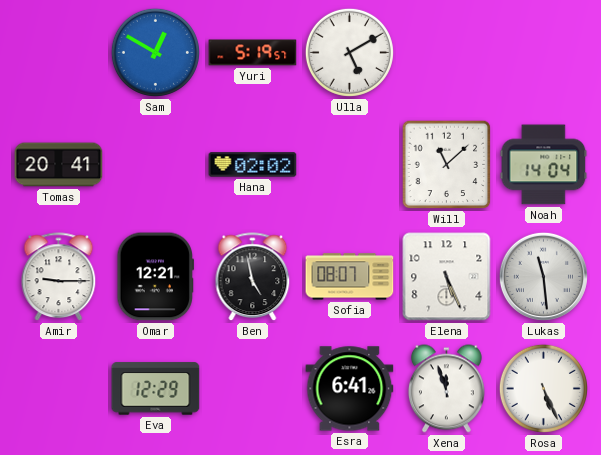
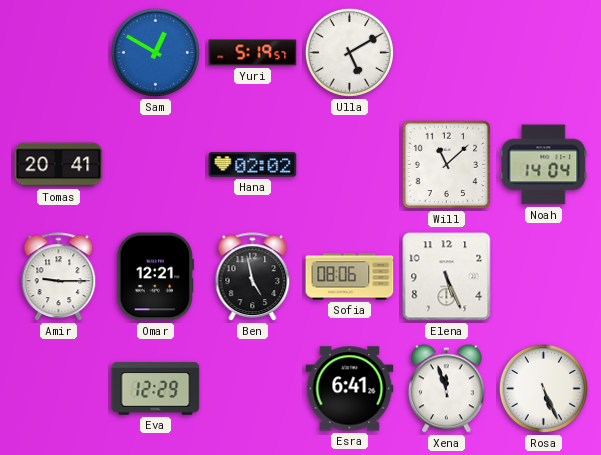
Sofia: 08:07 -> 08:06 (350, 277)
Lukas: 11:29 -> none (543, 276)
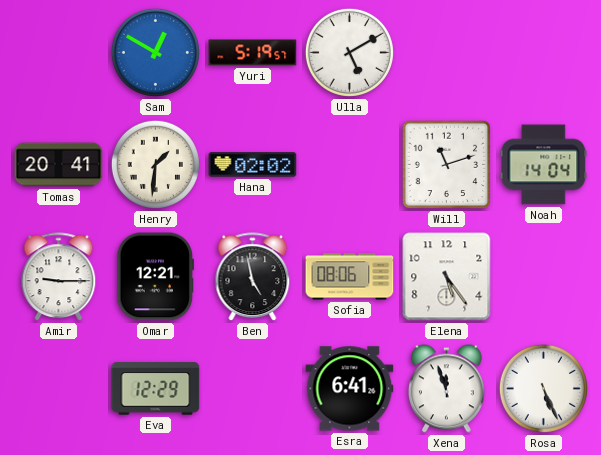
Henry: none -> 1:31 (155, 164)
Will: 11:08 -> 11:12 (447, 165)
Elena: 5:26 -> 5:24 (447, 277)
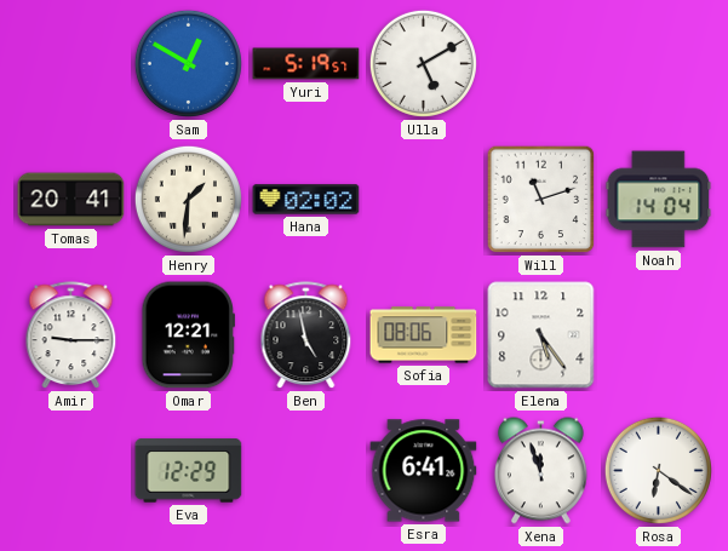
Rosa: 5:26 -> 6:21 (658, 470)
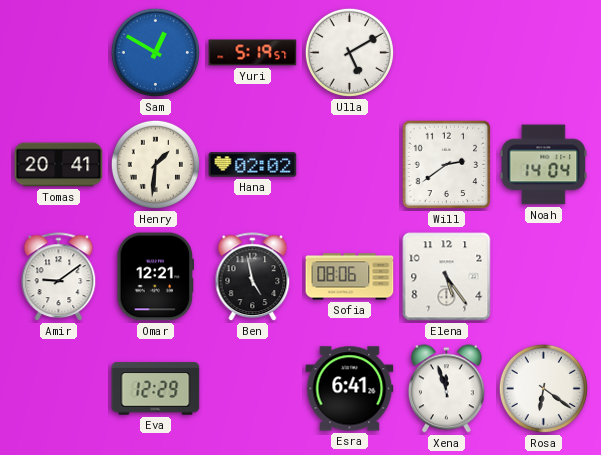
Will: 11:12 -> 2:39 (447, 165)
Amir: 9:15 -> 9:09 (59, 277)
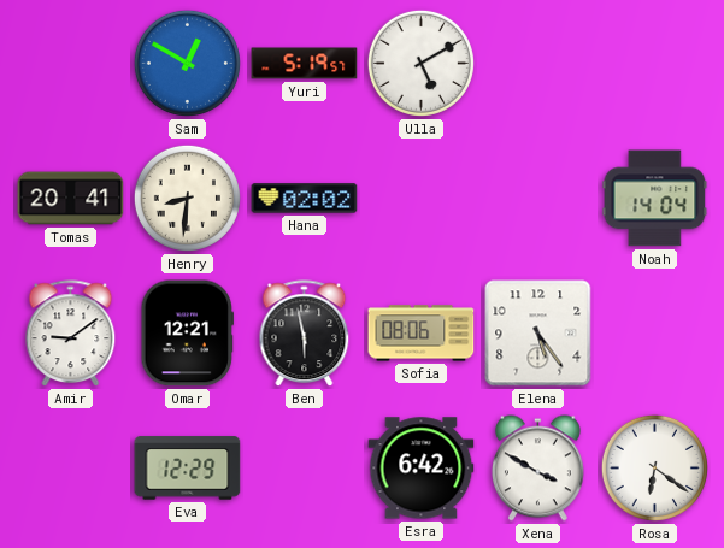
Henry: 1:31 -> 8:31 (187, 198)
Will: 2:39 -> none (447, 165)
Ben: 4:58 -> 5:58 (305, 334)
Esra: 6:41 -> 6:42 (422, 469)
Xena: 11:57 -> 3:50 (537, 469)
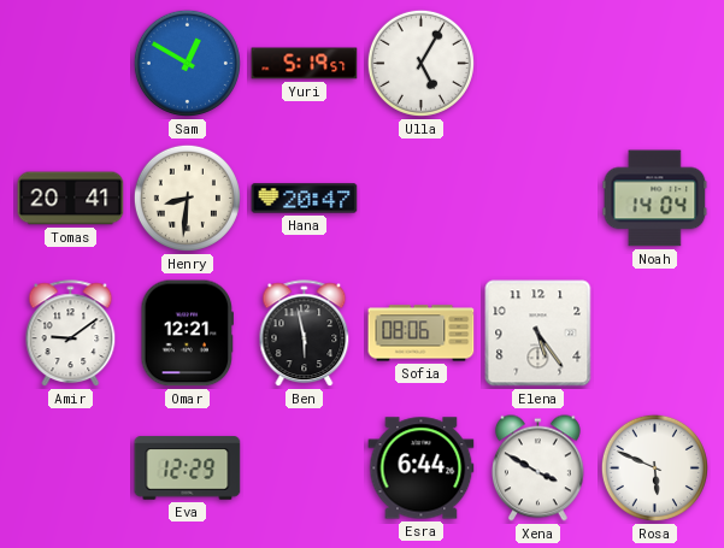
Ulla: 5:10 -> 5:05 (420, 63)
Hana: 02:02 -> 20:47 (305, 199)
Esra: 6:42 -> 6:44 (422, 469)
Rosa: 6:21 -> 5:49 (654, 467)
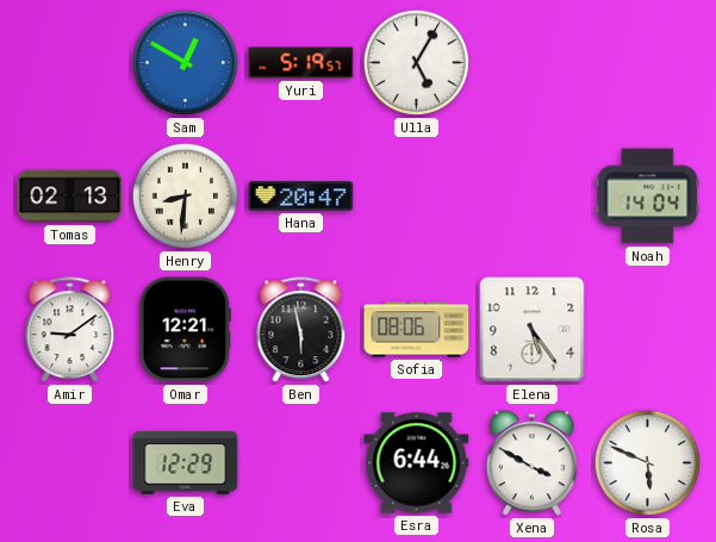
Tomas: 20:41 -> 02:13 (70, 197)
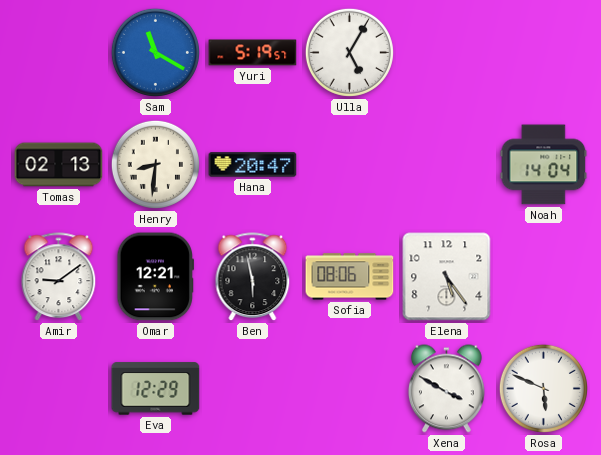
Sam: 12:50 -> 11:20 (155, 52)
Esra: 6:44 -> none (417, 463)
